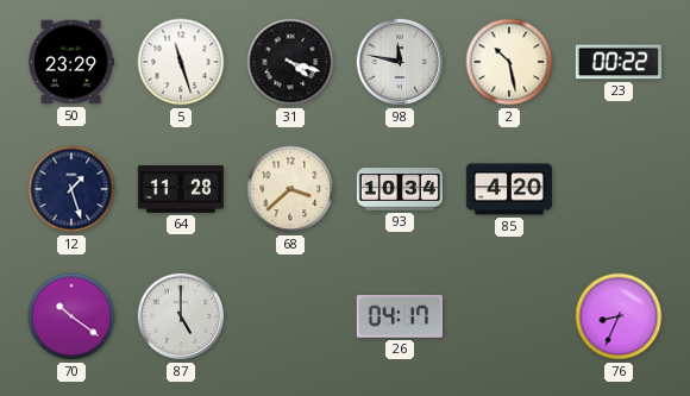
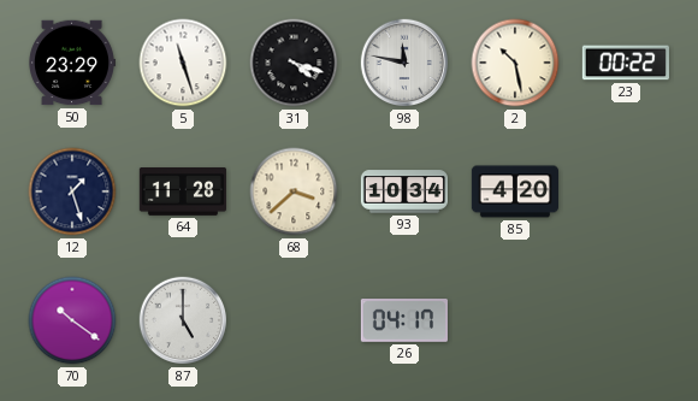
76: 8:34 -> none (619, 316)
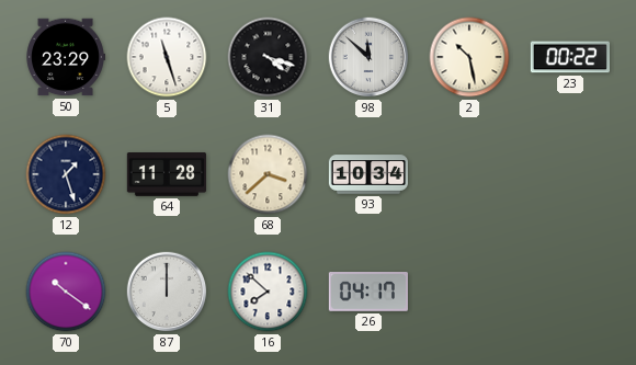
98: 11:47 -> 11:52 (368, 57)
85: 4:20 -> none (514, 191)
87: 5:00 -> 12:00 (167, 292)
16: none -> 7:52 (268, 292)
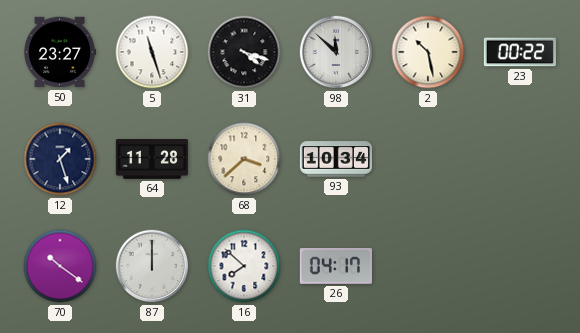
50: 23:29 -> 23:27 (60, 52)
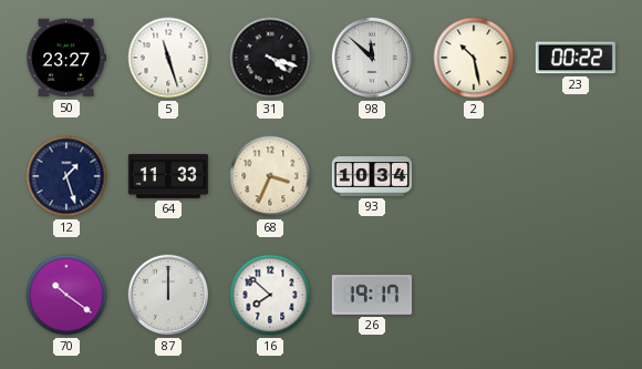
64: 11:28 -> 11:33 (168, 177)
68: 3:38 -> 3:34 (270, 176)
26: 04:17 -> 19:17 (372, 295)
